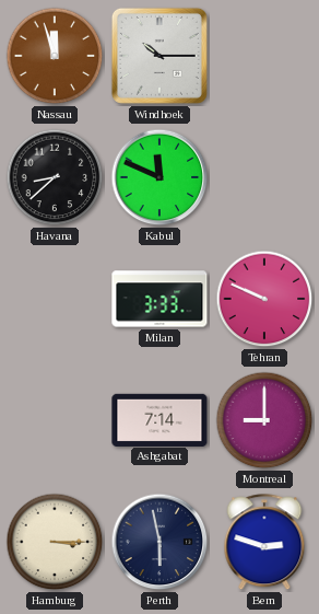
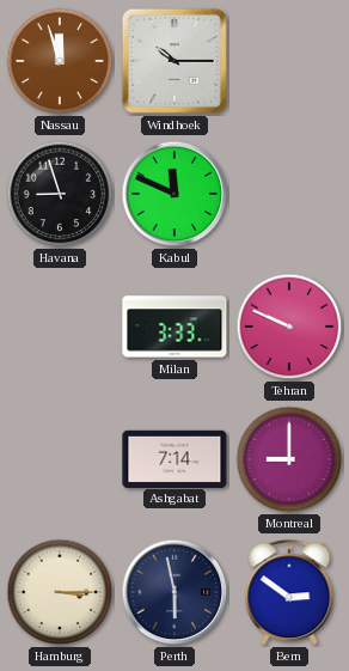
Havana: 8:38 -> 8:57 (60, 194)
Bern: 2:48 -> 2:51 (289, 593)
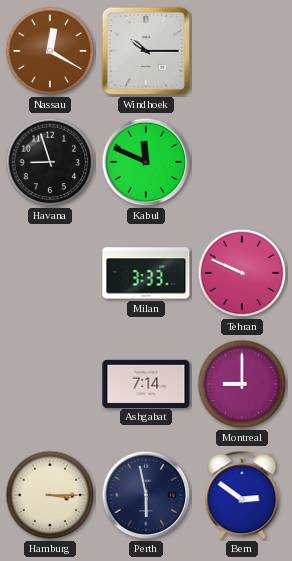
Nassau: 11:57 -> 12:20 (50, 51)
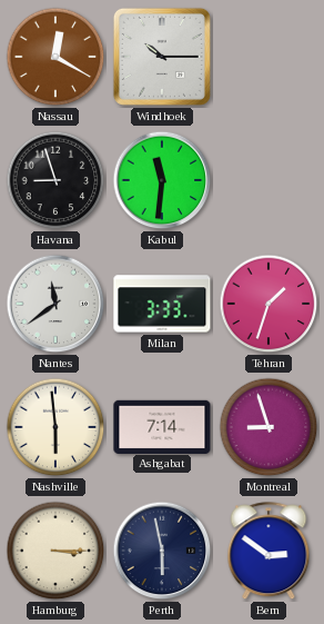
Kabul: 11:49 -> 11:31 (162, 180)
Nantes: none -> 11:39 (55, 304)
Tehran: 9:49 -> 1:33 (269, 304)
Nashville: none -> 5:59 (55, 427)
Montreal: 9:00 -> 8:57 (269, 427)
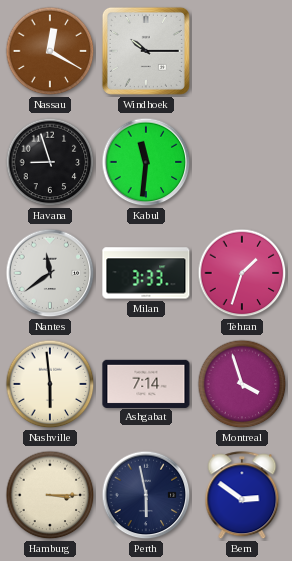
Montreal: 8:57 -> 3:57 (242, 384)
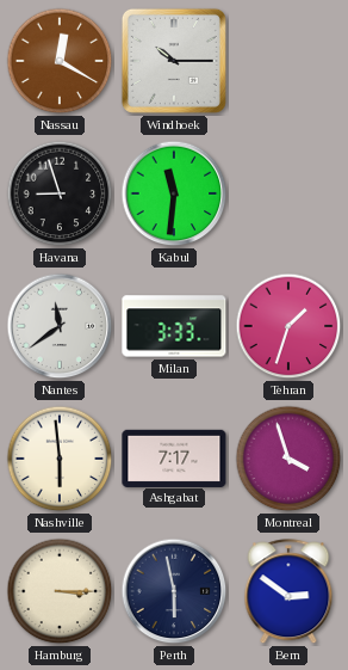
Ashgabat: 7:14 -> 7:17 (174, 457)
